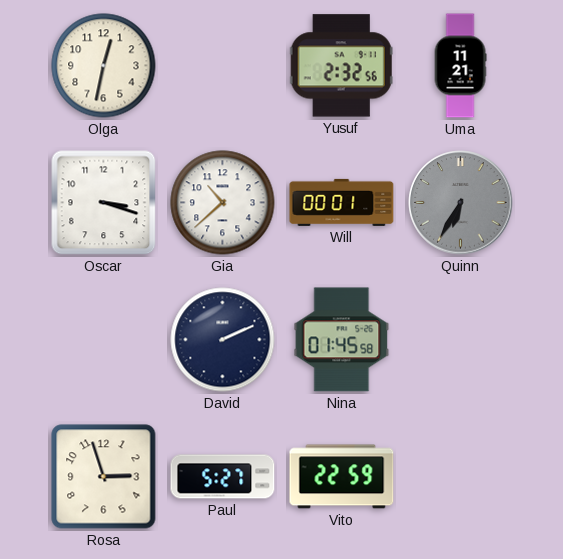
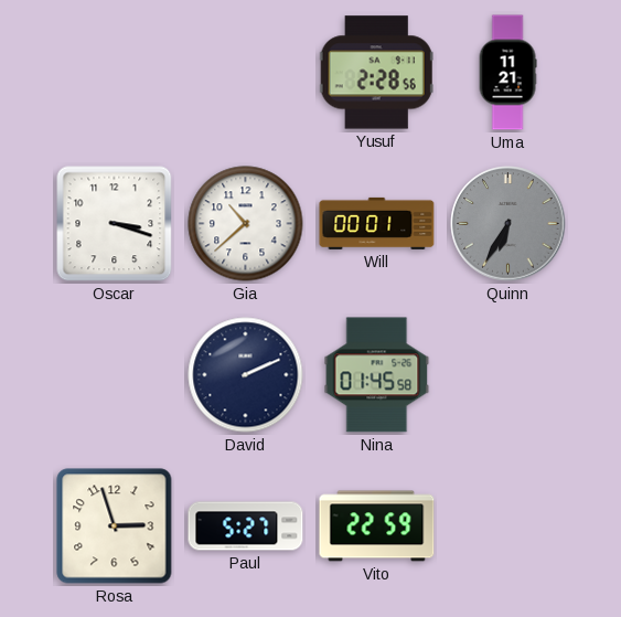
Olga: 12:32 -> none (104, 66)
Yusuf: 2:32 -> 2:28 (376, 73)
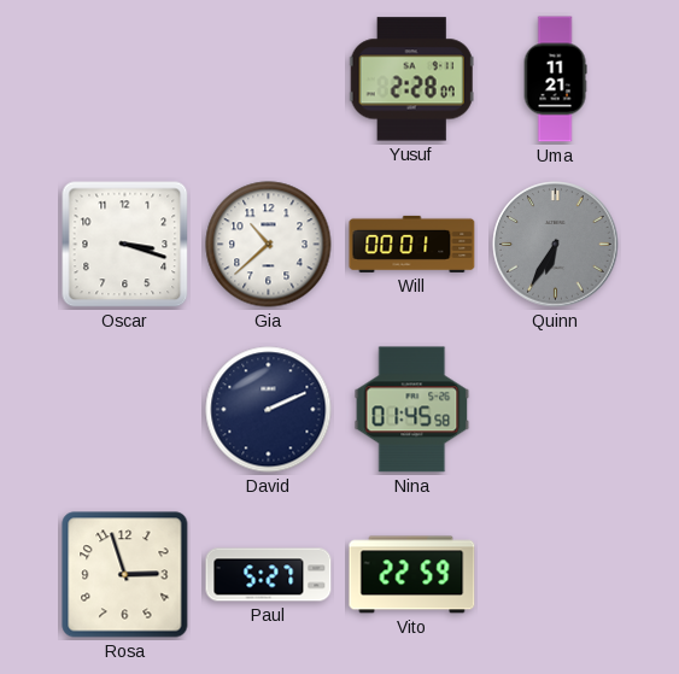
Yusuf: 2:28:56 -> 2:28:07 (411, 80)
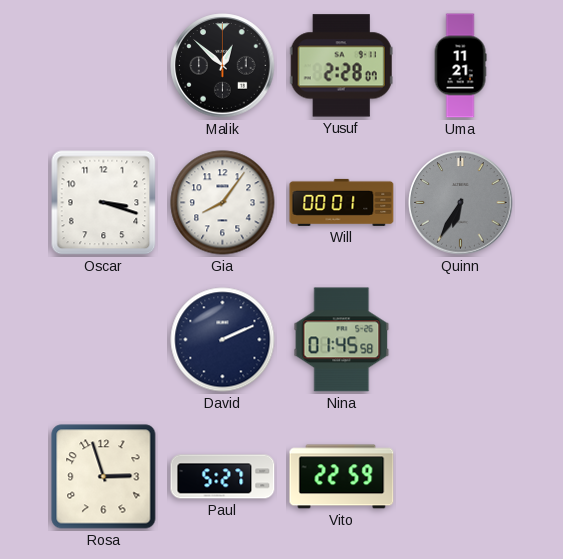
Malik: none -> 12:52 (223, 66)
Gia: 10:38 -> 8:06 (223, 203)
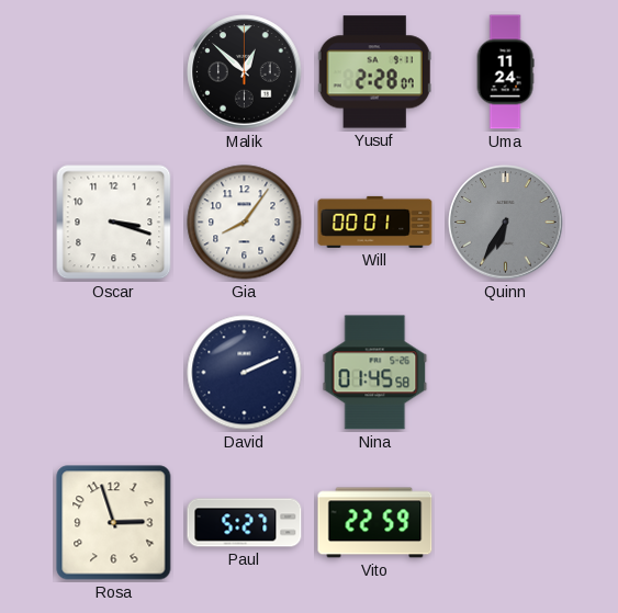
Uma: 11:21 -> 11:24 (505, 72)
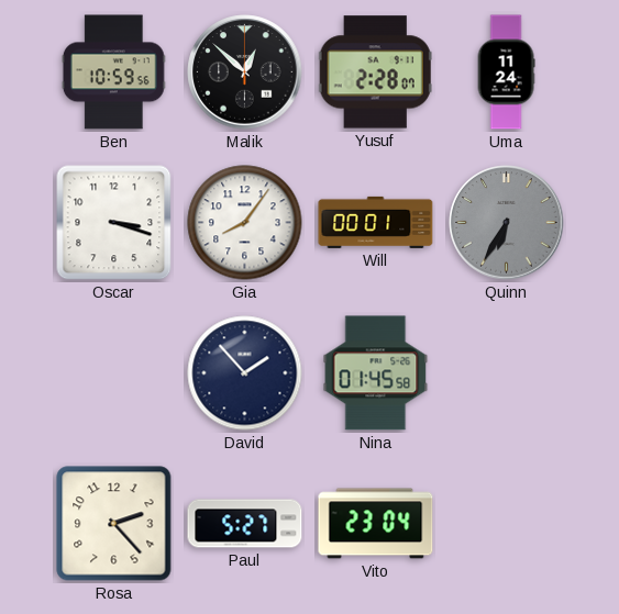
Ben: none -> 10:59 (113, 72)
David: 2:11 -> 1:53 (245, 373)
Rosa: 2:57 -> 2:23 (114, 524)
Vito: 22:59 -> 23:04 (376, 524)
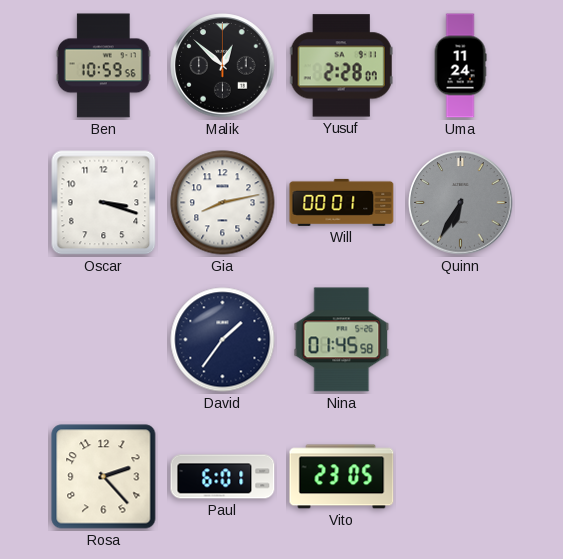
Gia: 8:06 -> 8:13 (223, 203)
David: 1:53 -> 1:36 (223, 340)
Paul: 5:27 -> 6:01 (223, 477)
Vito: 23:04 -> 23:05 (342, 477)
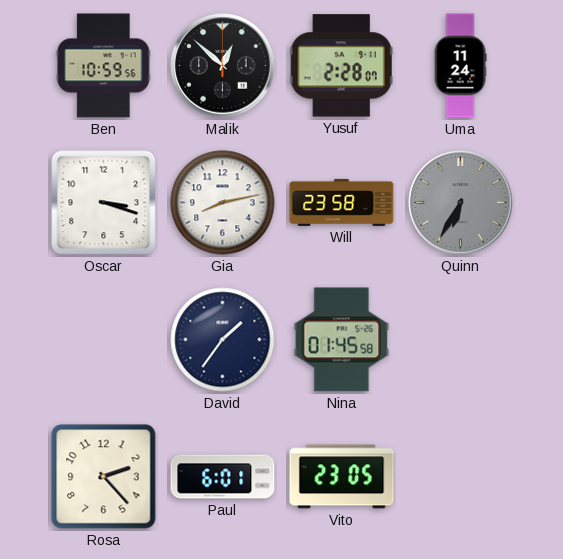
Will: 00:01 -> 23:58 (342, 202)
